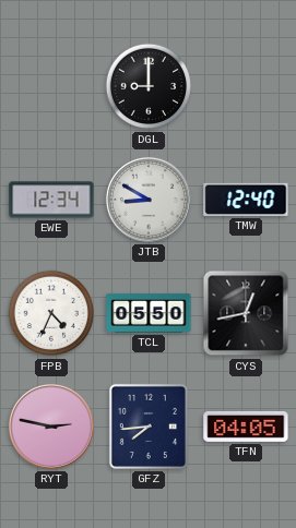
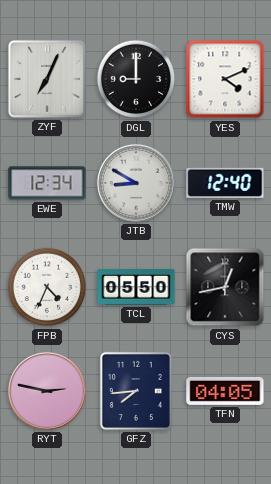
ZYF: none -> 7:04 (47, 79)
YES: none -> 4:11 (225, 79)
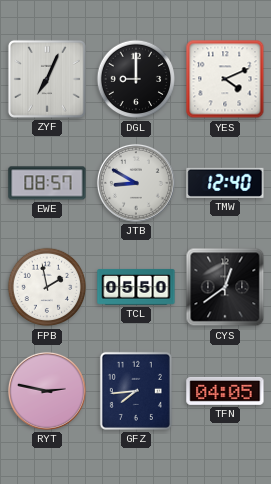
EWE: 12:34 -> 08:57 (47, 183)
FPB: 4:34 -> 1:58 (47, 287)
CYS: 12:43 -> 12:39 (225, 287)
